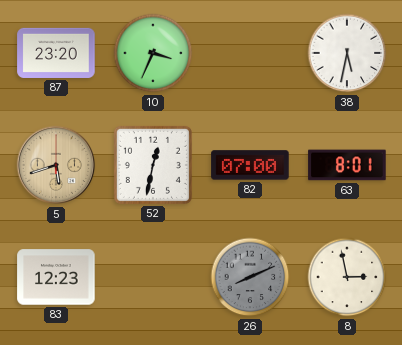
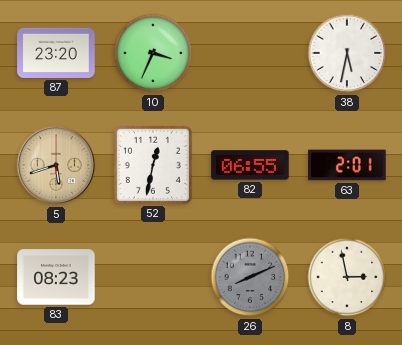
82: 07:00 -> 06:55 (250, 165)
63: 8:01 -> 2:01 (347, 165)
83: 12:23 -> 08:23 (56, 277)
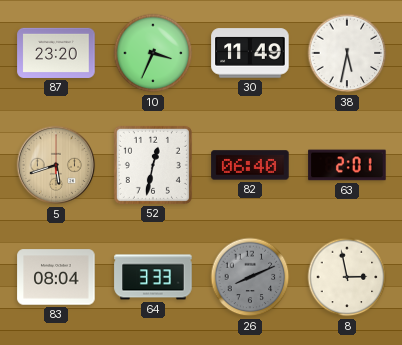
30: none -> 11:49 (250, 53)
82: 06:55 -> 06:40 (250, 165)
83: 08:23 -> 08:04 (56, 277)
64: none -> 3:33 (153, 277)
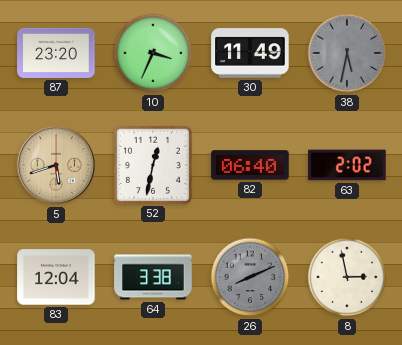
38 dial: white -> grey (347, 53)
63: 2:01 -> 2:02 (347, 165)
83: 08:04 -> 12:04 (56, 277)
64: 3:33 -> 3:38 (153, 277)
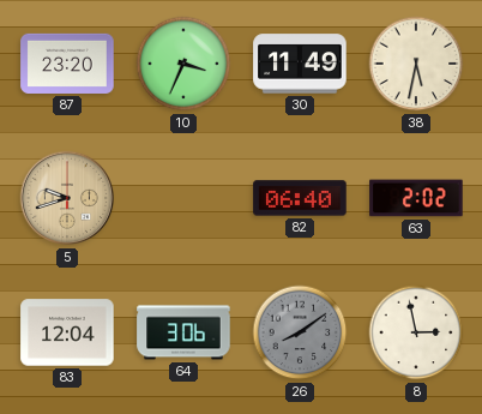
38 dial: grey -> cream (416, 64)
5: 5:42 -> 9:42 (67, 198)
52: 12:32 -> none (153, 165)
64: 3:38 -> 3:06 (183, 332)
26: 8:11 -> 8:09 (300, 332)
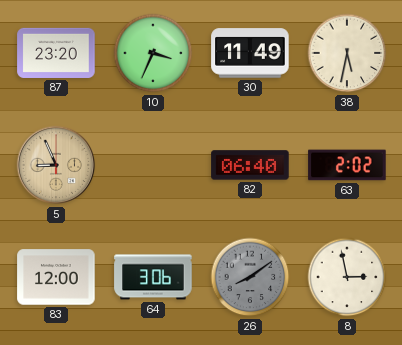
5: 9:42 -> 8:56 (56, 165)
83: 12:04 -> 12:00 (56, 277)
